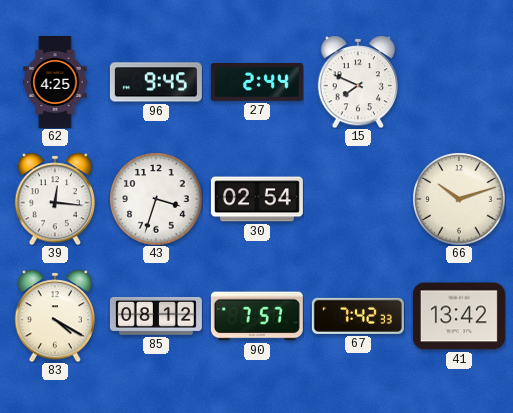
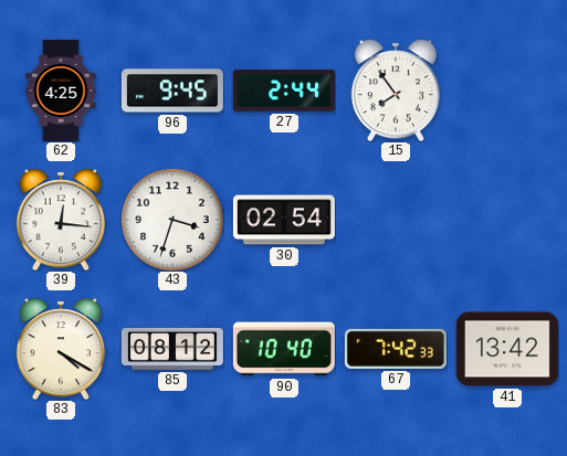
15: 7:49 -> 7:54 (396, 91)
66: 10:12 -> none (459, 199)
90: 7:57 -> 10:40 (284, 349)
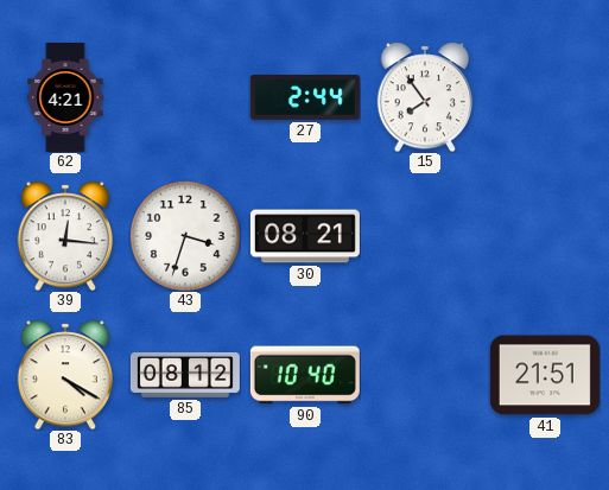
62: 4:25 -> 4:21 (65, 97)
96: 9:45 -> none (172, 91)
30: 02:54 -> 08:21 (305, 236)
67: 7:42 -> none (396, 349)
41: 13:42 -> 21:51 (545, 375)
